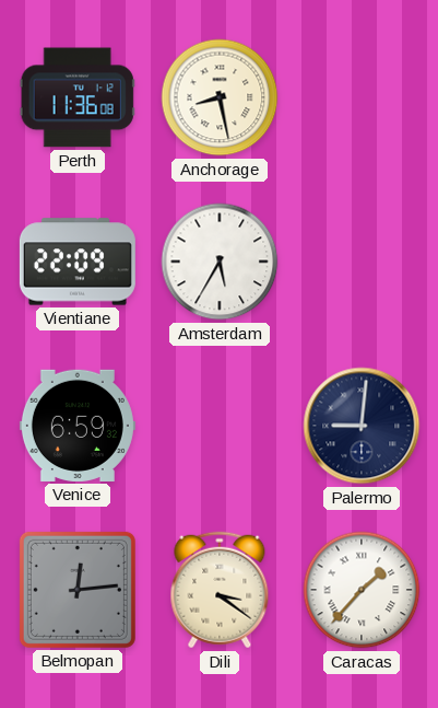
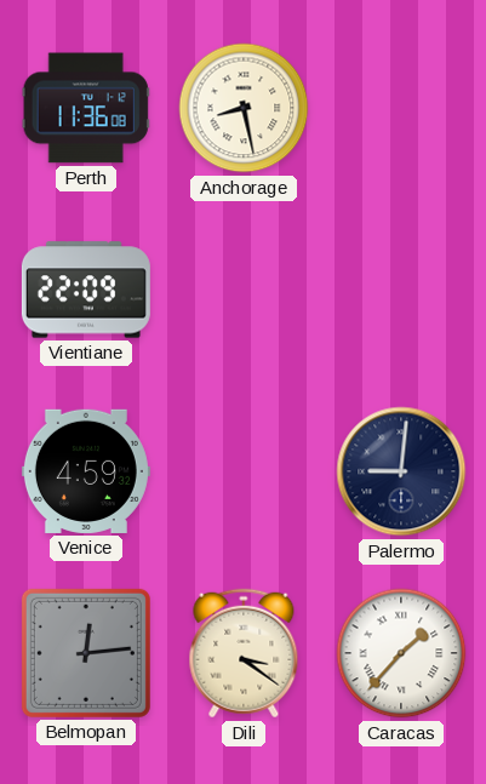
Amsterdam: 5:35 -> none (220, 262)
Venice: 6:59 -> 4:59 (86, 471)
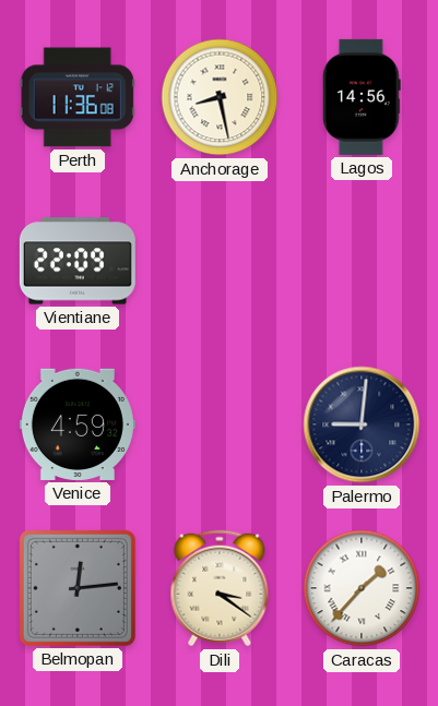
Lagos: none -> 14:56 (362, 97)
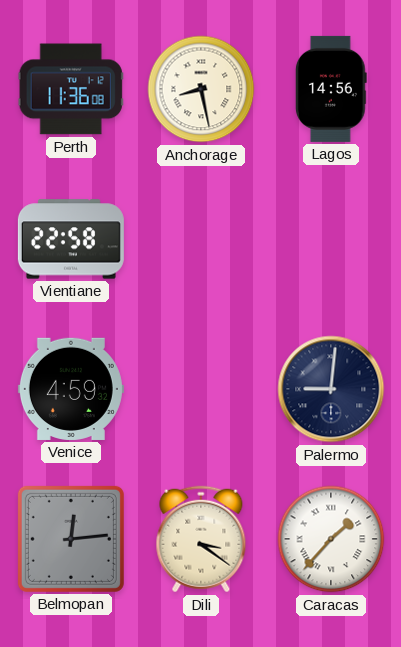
Vientiane: 22:09 -> 22:58 (71, 239)
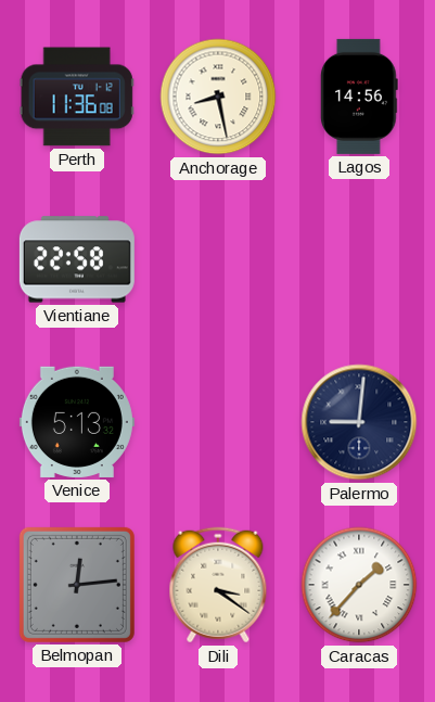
Venice: 4:59 -> 5:13 (77, 422)
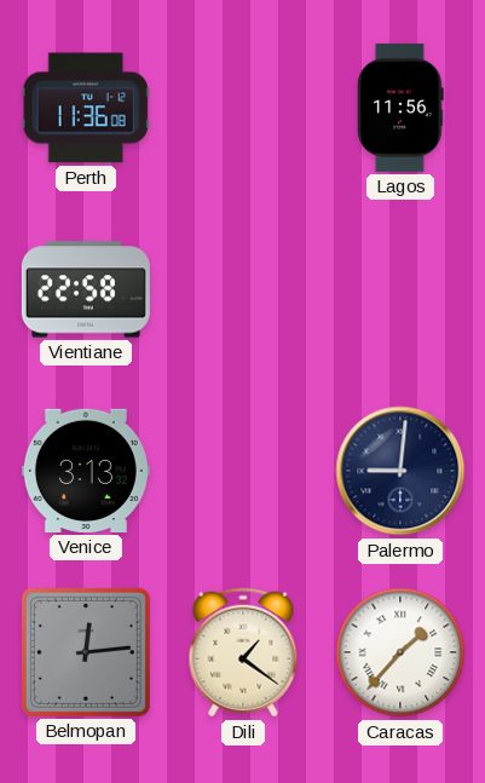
Anchorage: 8:28 -> none (218, 97)
Lagos: 14:56 -> 11:56 (400, 108)
Venice: 5:13 -> 3:13 (86, 471)
Dili: 3:21 -> 1:21 (243, 652)
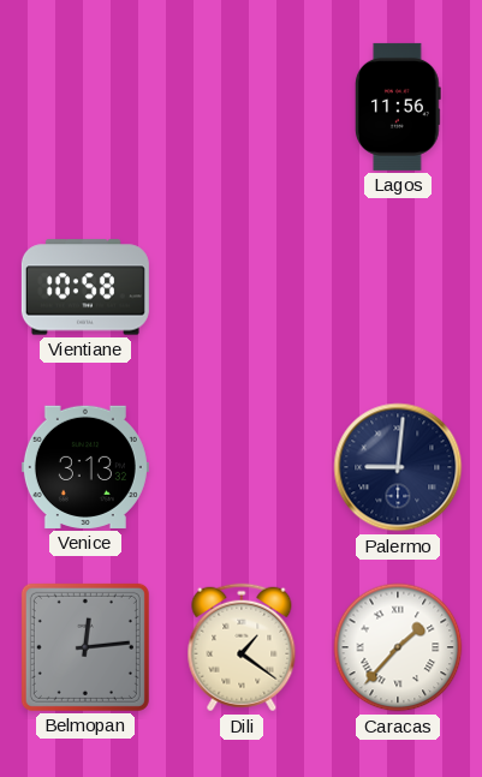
Perth: 11:36 -> none (86, 108)
Vientiane: 22:58 -> 10:58 (85, 287)
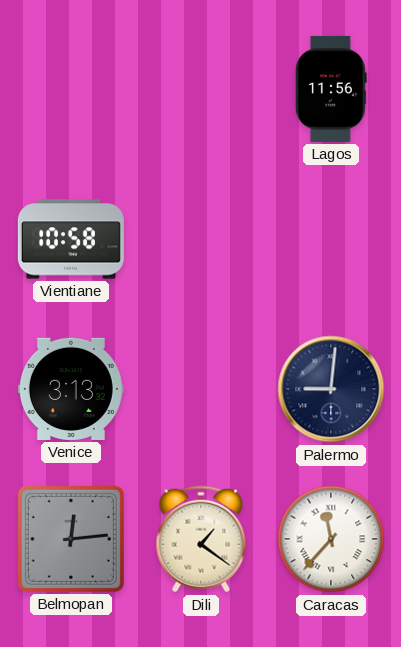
Caracas: 1:37 -> 11:37 (331, 539)
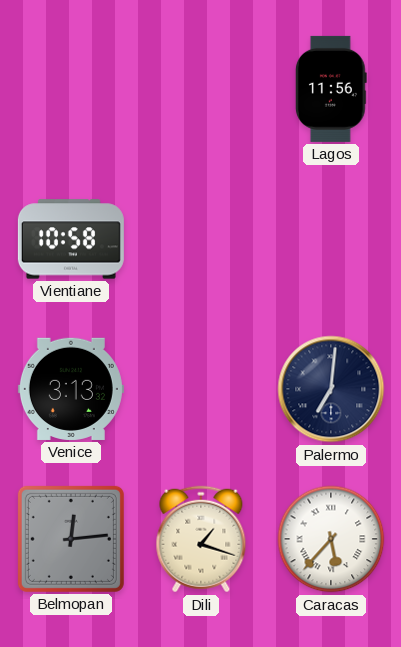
Palermo: 9:01 -> 7:01 (331, 389)
Dili: 1:21 -> 1:18 (201, 539)
Caracas: 11:37 -> 5:37 (331, 539)
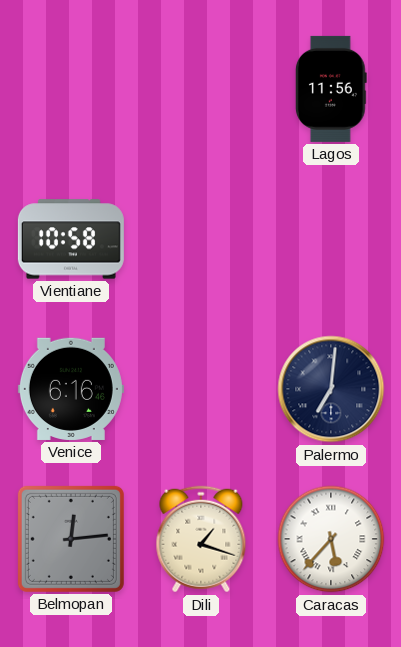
Venice: 3:13 -> 6:16 (71, 389)
